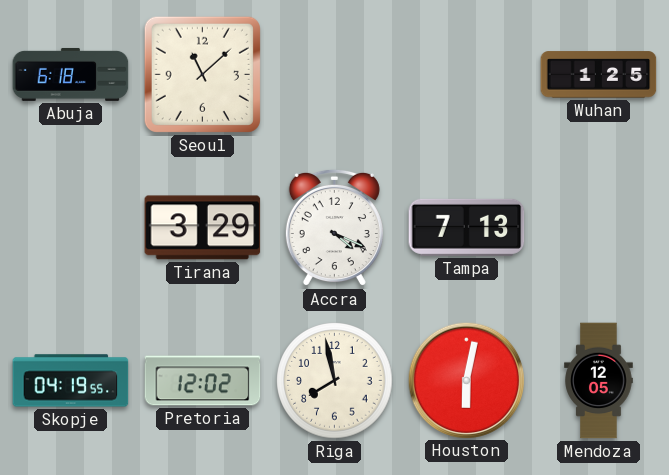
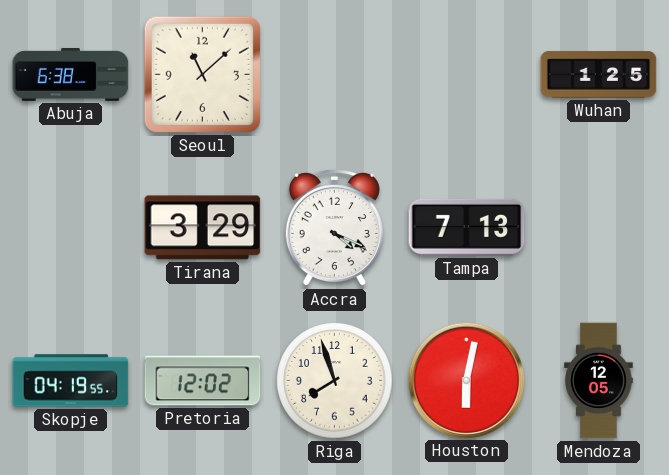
Abuja: 6:18 -> 6:38 (71, 74)
Riga: 7:58 -> 7:57 (335, 381)
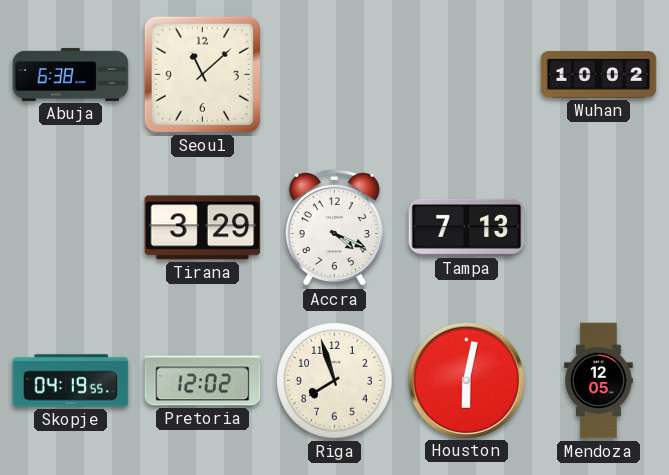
Wuhan: 1:25 -> 10:02 (599, 75)
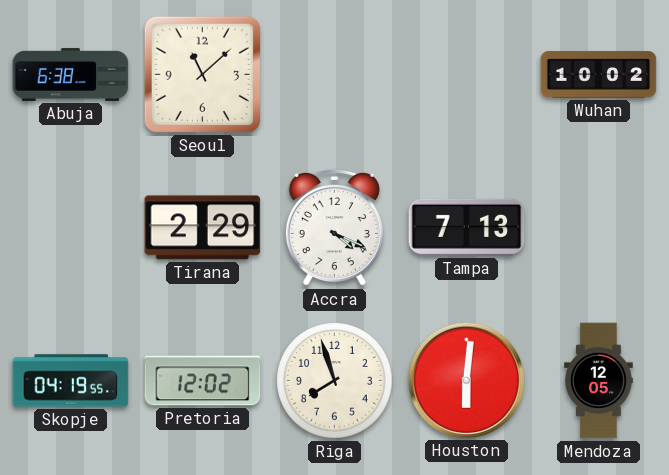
Tirana: 3:29 -> 2:29 (203, 228)
Houston: 6:02 -> 6:01 (466, 380)
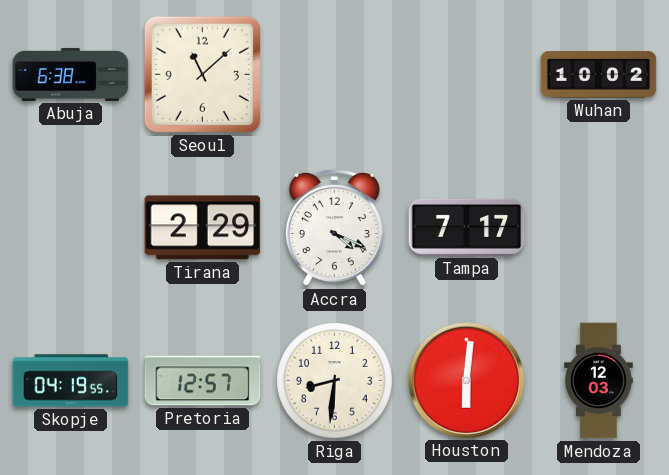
Tampa: 7:13 -> 7:17 (467, 227)
Pretoria: 12:02 -> 12:57 (203, 381)
Riga: 7:57 -> 8:31 (335, 381)
Mendoza: 12:05 -> 12:03 (599, 381)
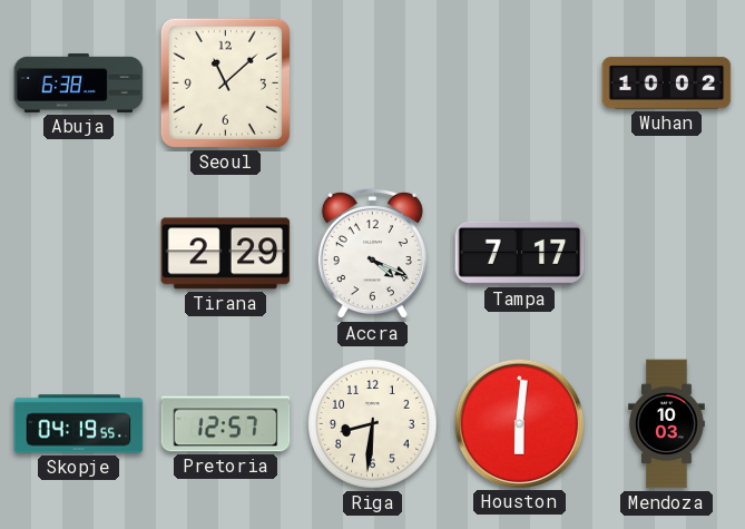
Mendoza: 12:03 -> 10:03 (667, 424)
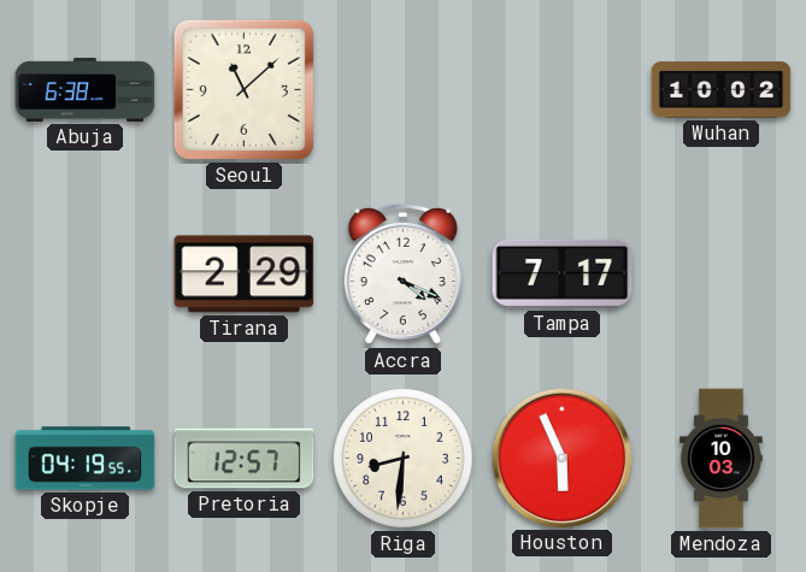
Houston: 6:01 -> 5:56 (561, 458)
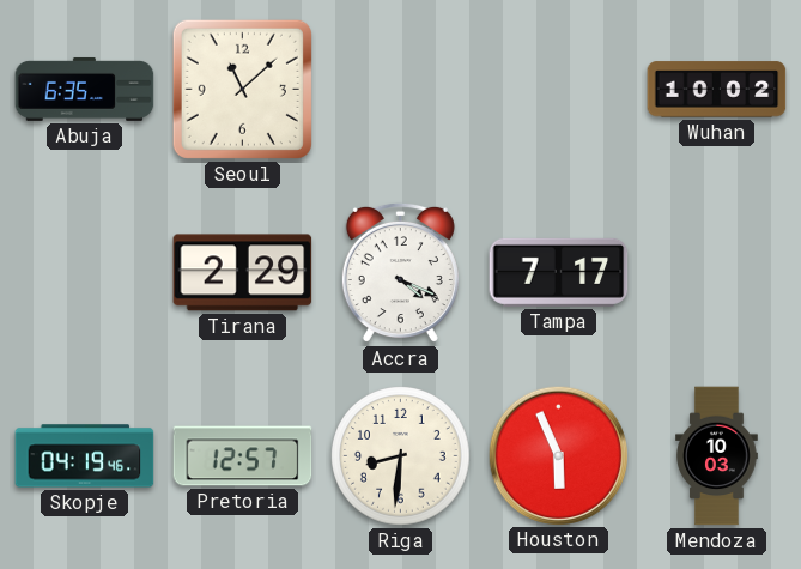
Abuja: 6:38 -> 6:35 (85, 89)
Skopje: 04:19:55 -> 04:19:46 (85, 456)
